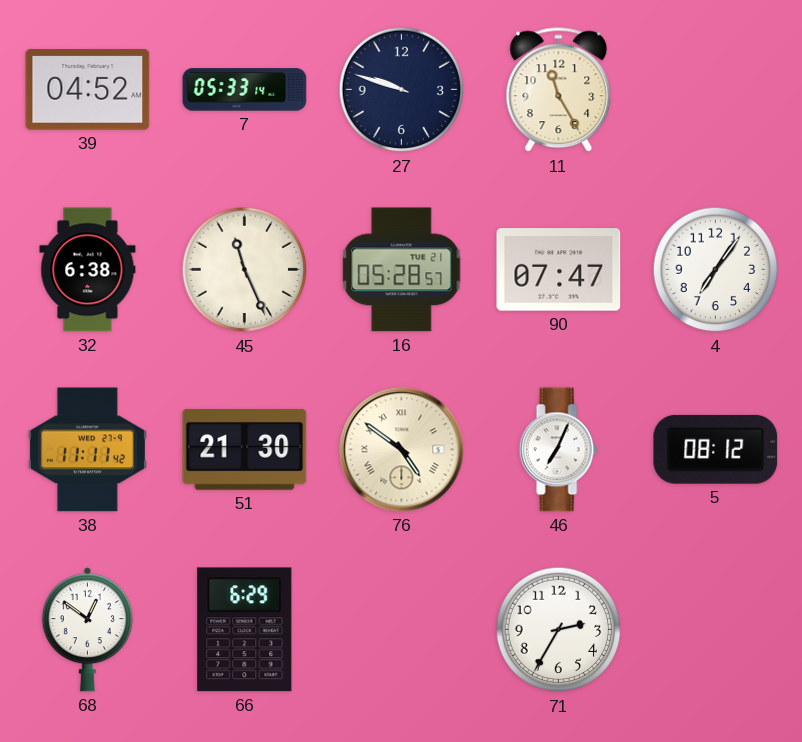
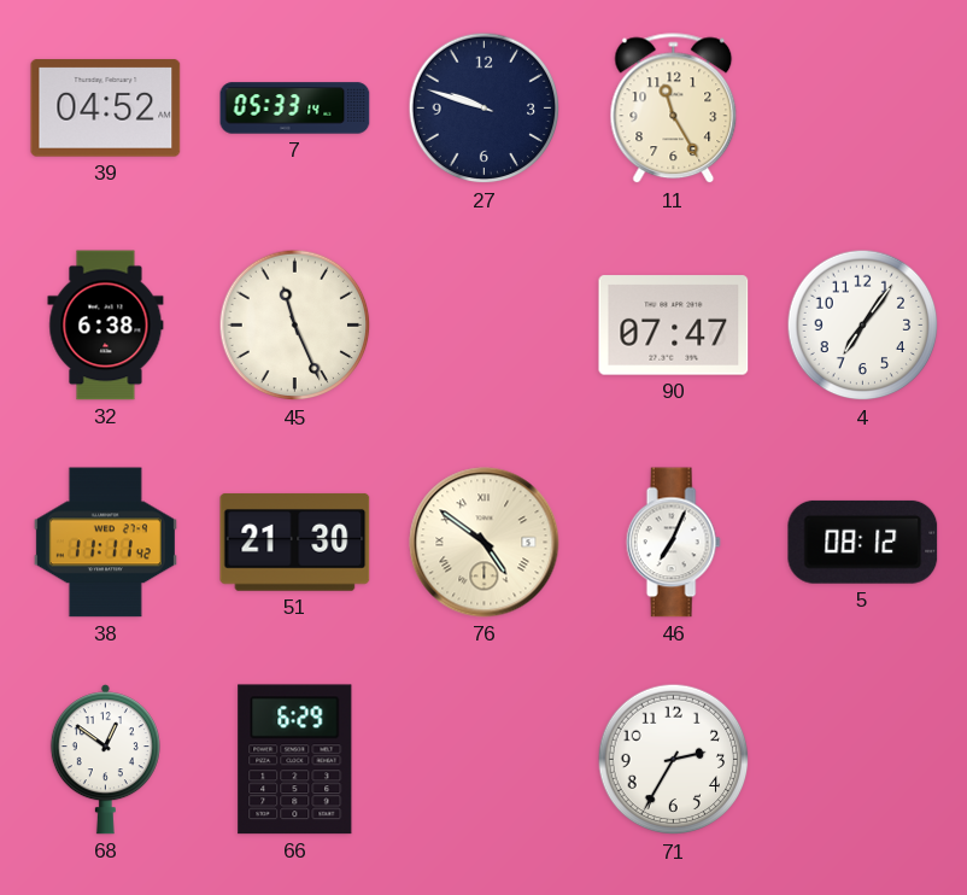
16: 05:28 -> none (402, 270)
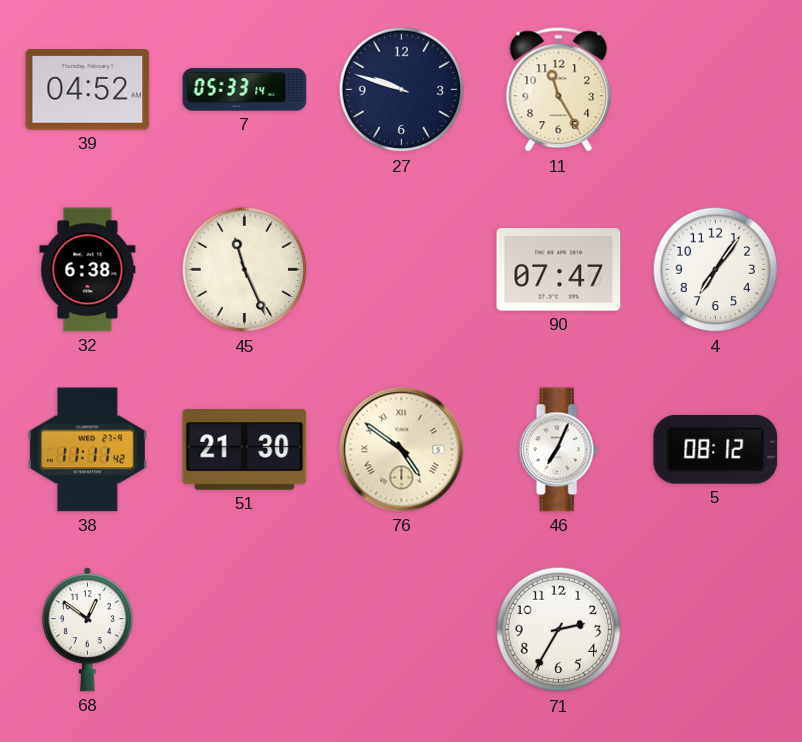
66: 6:29 -> none (295, 760)
